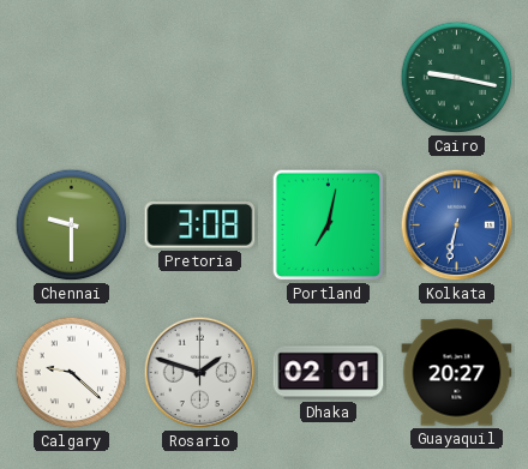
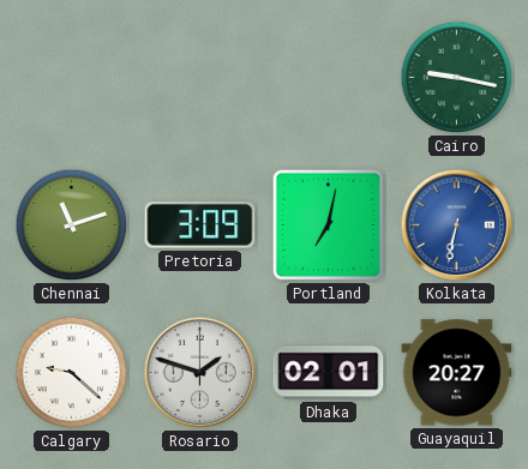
Chennai: 9:30 -> 11:12 (72, 226)
Pretoria: 3:08 -> 3:09 (200, 226)
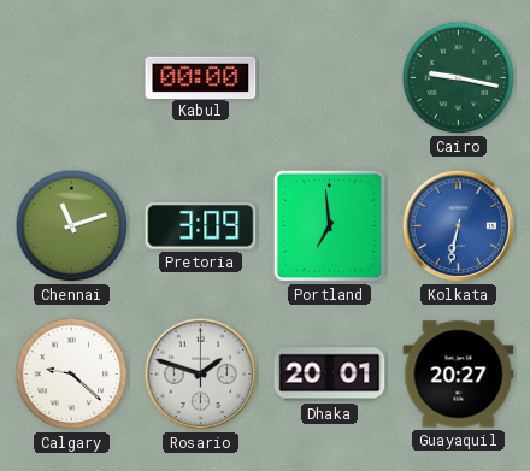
Kabul: none -> 00:00 (201, 77)
Portland: 7:02 -> 6:59 (330, 226)
Dhaka: 02:01 -> 20:01 (330, 375)
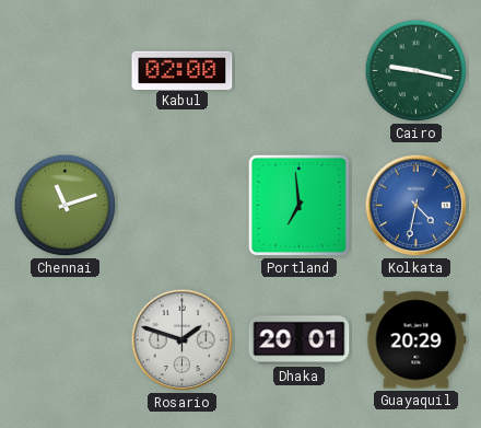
Kabul: 00:00 -> 02:00 (183, 70)
Pretoria: 3:09 -> none (201, 226)
Kolkata: 6:32 -> 4:32 (417, 206)
Calgary: 9:22 -> none (72, 375)
Guayaquil: 20:27 -> 20:29 (417, 340)
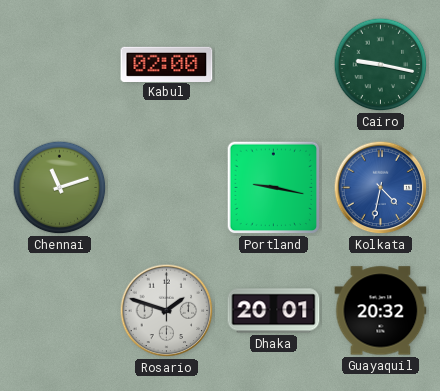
Portland: 6:59 -> 9:17 (274, 188)
Guayaquil: 20:29 -> 20:32 (381, 311)
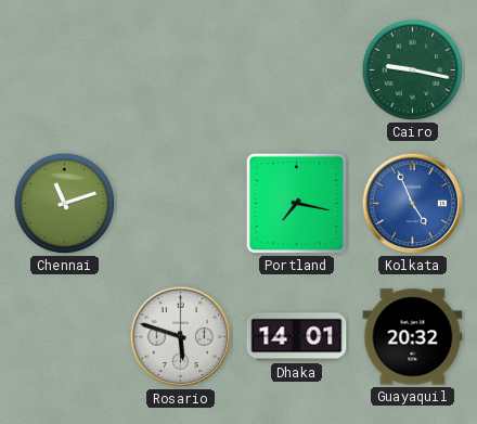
Kabul: 02:00 -> none (167, 64)
Portland: 9:17 -> 7:17 (297, 204)
Kolkata: 4:32 -> 4:56 (413, 204)
Rosario: 1:48 -> 5:48 (181, 337)
Dhaka: 20:01 -> 14:01 (297, 337)
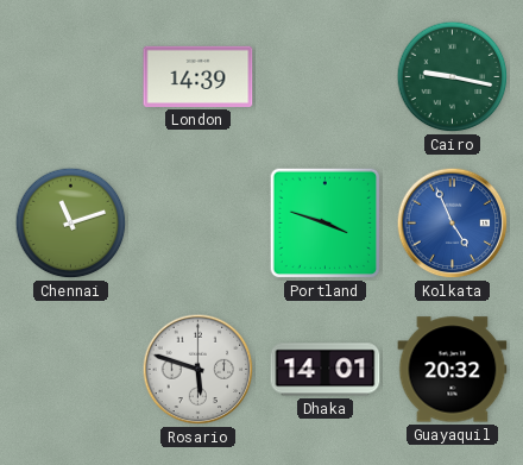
London: none -> 14:39 (199, 76)
Portland: 7:17 -> 3:48 (326, 224)
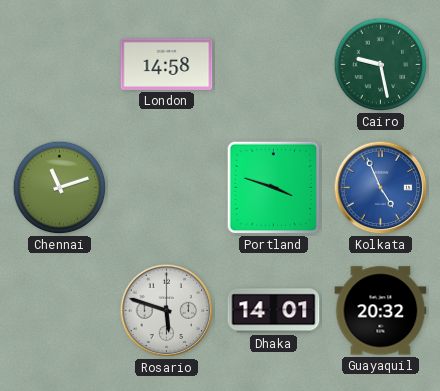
London: 14:39 -> 14:58 (167, 64)
Cairo: 9:17 -> 9:28 (381, 65)
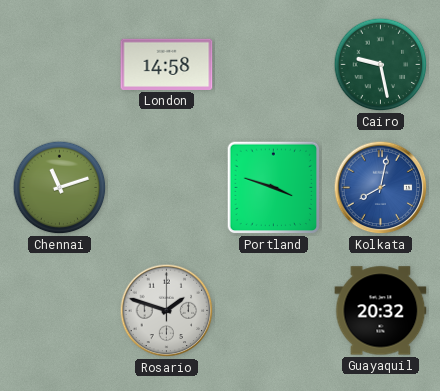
Kolkata: 4:56 -> 8:02 (381, 188)
Rosario: 5:48 -> 1:48 (167, 311)
Dhaka: 14:01 -> none (274, 311)
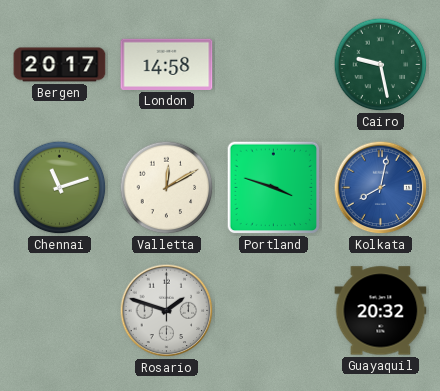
Bergen: none -> 20:17 (60, 65)
Valletta: none -> 12:10 (167, 188)
